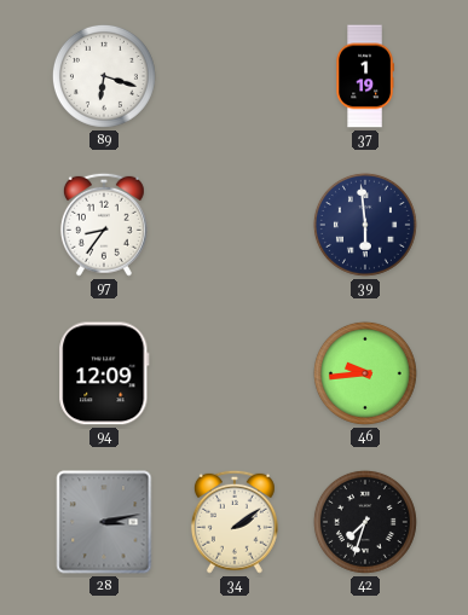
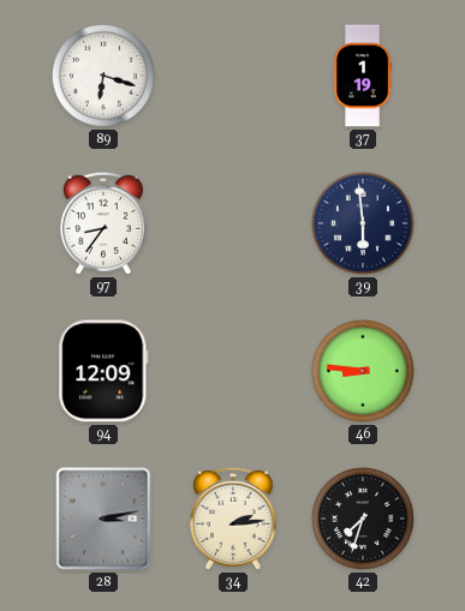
46: 9:44 -> 8:46 (363, 371)
34: 2:09 -> 2:14 (233, 519)
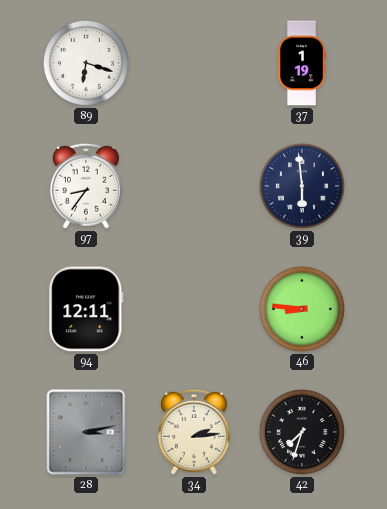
94: 12:09 -> 12:11 (86, 309)
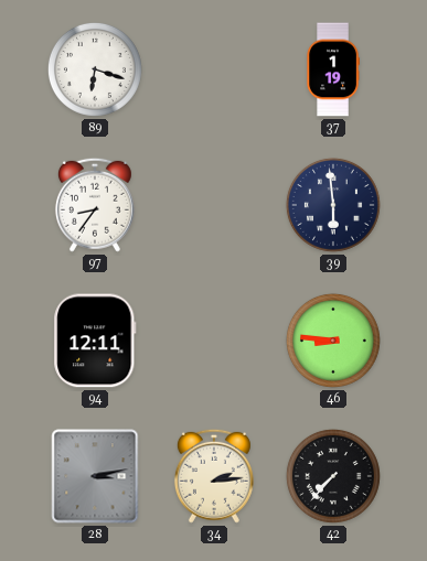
42: 7:33 -> 7:37 (333, 476)
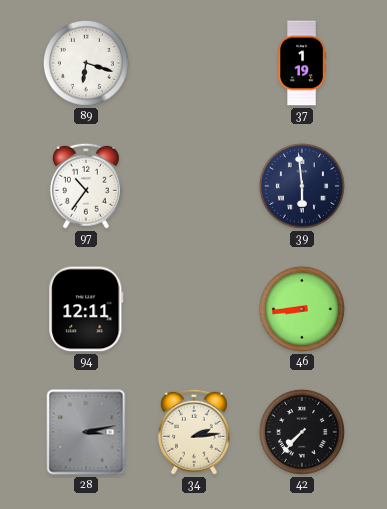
97: 8:36 -> 10:36 (86, 186)
46: 8:46 -> 8:44 (302, 309)
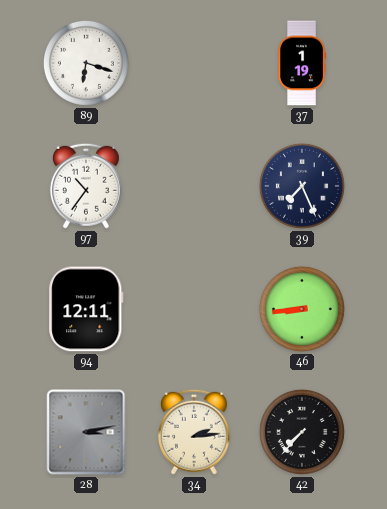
39: 5:59 -> 7:26 (302, 186)
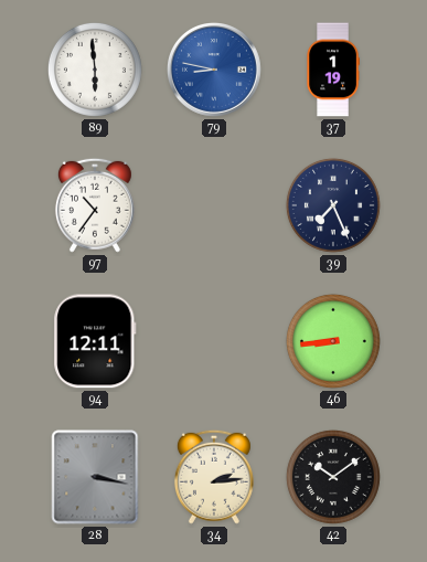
89: 6:18 -> 5:59 (95, 70)
79: none -> 8:47 (215, 71)
28: 3:13 -> 3:17 (95, 477)
42: 7:37 -> 10:09 (333, 477)
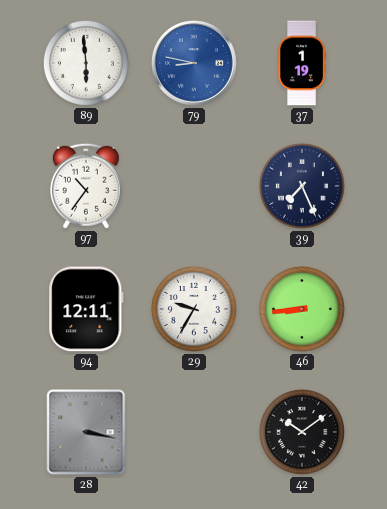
29: none -> 9:35 (194, 309)
34: 2:14 -> none (214, 477)
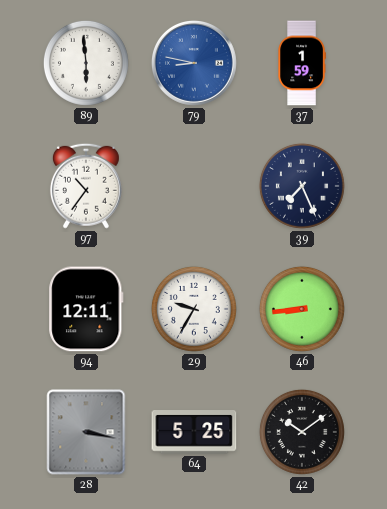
37: 1:19 -> 1:59 (302, 63)
64: none -> 5:25 (194, 433)
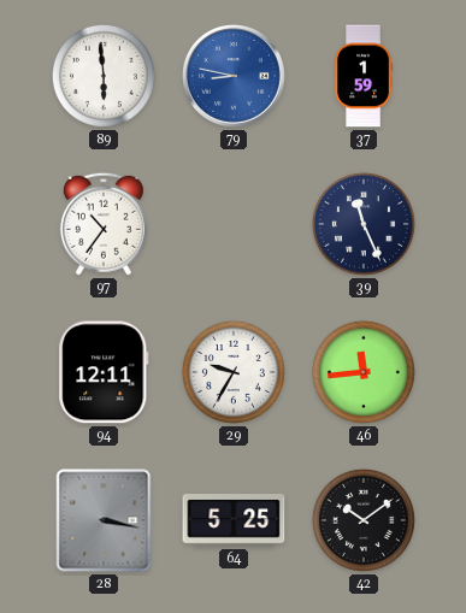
39: 7:26 -> 11:26 (364, 224)
46: 8:44 -> 11:44 (364, 372)
